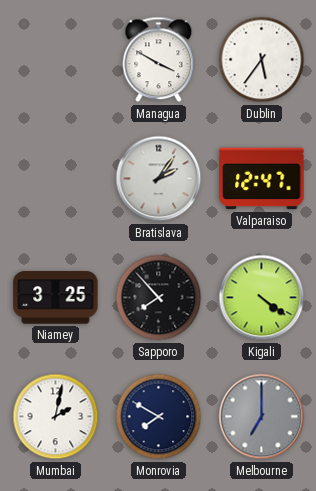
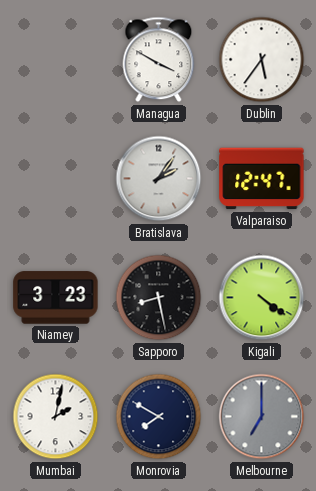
Niamey: 3:25 -> 3:23 (56, 298)
Sapporo: 7:53 -> 8:28 (159, 298)
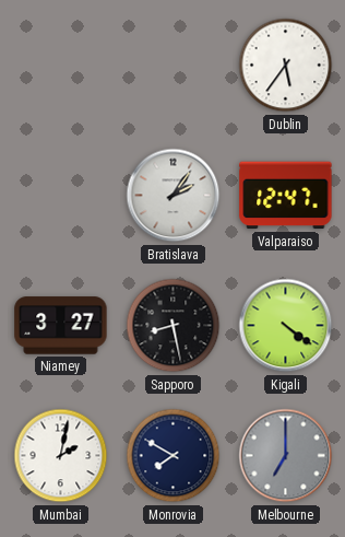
Managua: 3:50 -> none (159, 60)
Niamey: 3:23 -> 3:27 (61, 326)
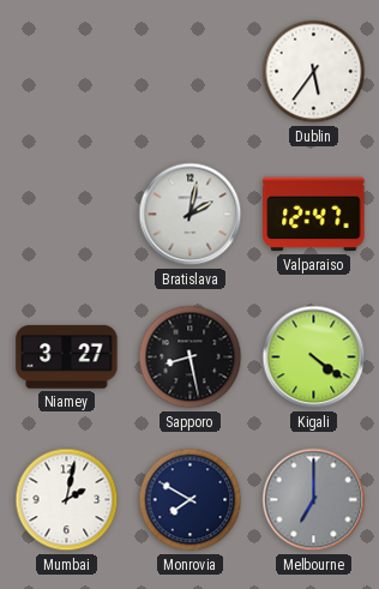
Bratislava: 2:06 -> 2:02 (191, 215)
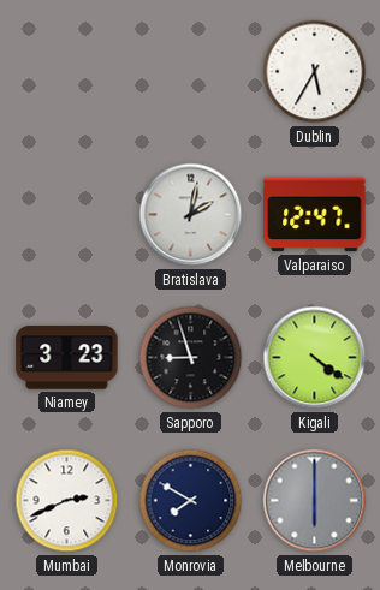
Dublin: 5:36 -> 5:35 (315, 72)
Niamey: 3:27 -> 3:23 (67, 358)
Sapporo: 8:28 -> 8:57 (191, 358)
Mumbai: 2:02 -> 2:41 (67, 501)
Melbourne: 7:00 -> 6:00 (315, 501)
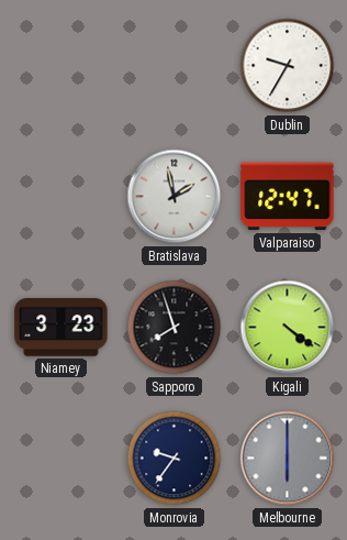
Dublin: 5:35 -> 9:35 (288, 66)
Bratislava: 2:02 -> 1:58 (175, 197)
Sapporo: 8:57 -> 7:57 (175, 328)
Mumbai: 2:41 -> none (67, 501)
Monrovia: 7:50 -> 9:36 (175, 459)
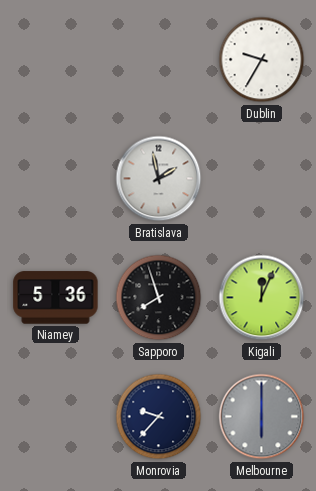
Valparaiso: 12:47 -> none (288, 197)
Niamey: 3:23 -> 5:36 (56, 298)
Kigali: 4:21 -> 12:04 (262, 298)
Monrovia: 9:36 -> 9:37 (159, 417)
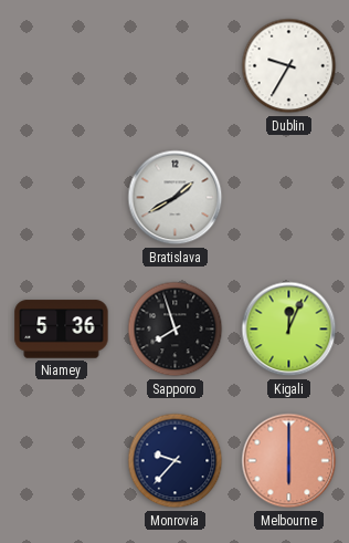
Bratislava: 1:58 -> 1:40 (176, 198)
Melbourne dial: grey -> salmon (289, 461)
